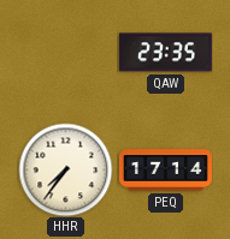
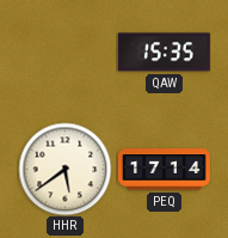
QAW: 23:35 -> 15:35 (164, 53)
HHR: 7:36 -> 5:39 (64, 169)
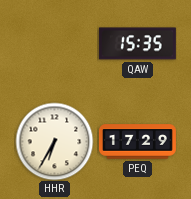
HHR: 5:39 -> 6:35 (54, 141)
PEQ: 17:14 -> 17:29 (137, 142)
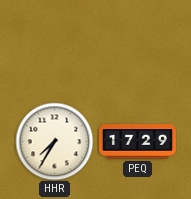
QAW: 15:35 -> none (137, 44)
HHR: 6:35 -> 7:35 (54, 141)
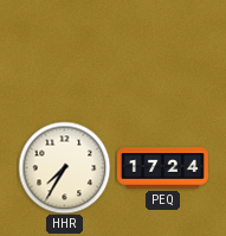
PEQ: 17:29 -> 17:24 (162, 168)
